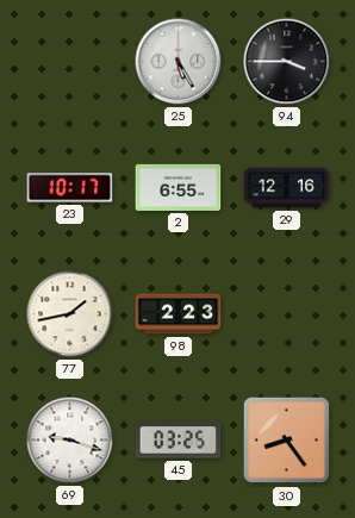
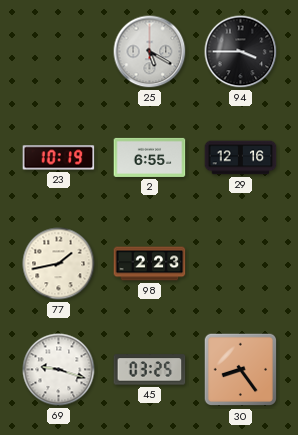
25: 5:25 -> 5:20 (150, 52)
23: 10:17 -> 10:19 (59, 158)
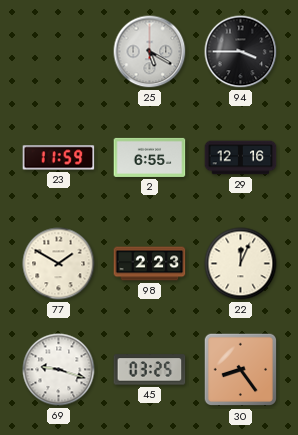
23: 10:19 -> 11:59 (59, 158)
77: 1:43 -> 1:50 (59, 264)
22: none -> 12:04 (241, 264)
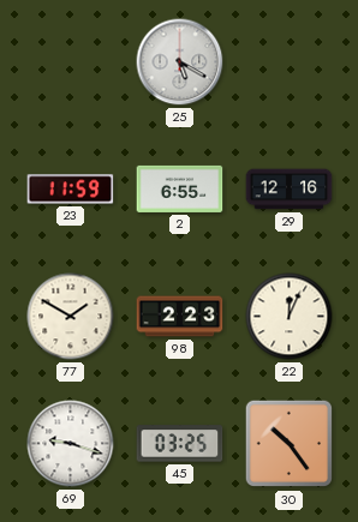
94: 3:45 -> none (241, 52)
30: 8:24 -> 10:24 (290, 444)
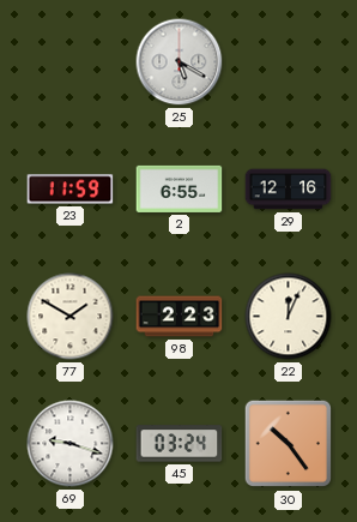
45: 03:25 -> 03:24 (180, 444)
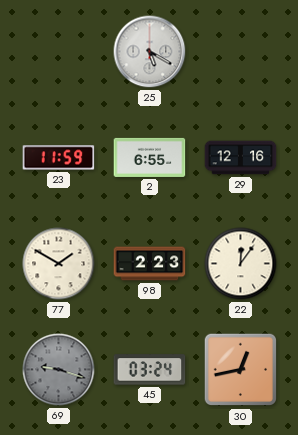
22: 12:04 -> 12:06 (241, 264)
69 dial: white -> grey (59, 370)
30: 10:24 -> 12:43 (241, 370)
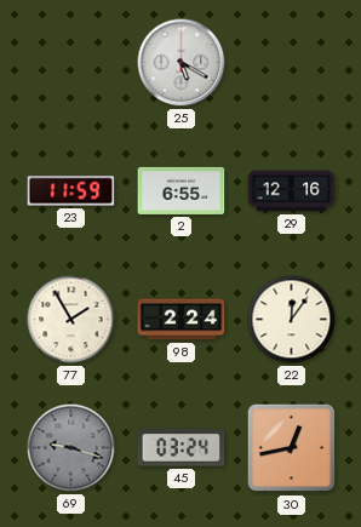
77: 1:50 -> 1:55 (71, 320)
98: 2:23 -> 2:24 (182, 320)
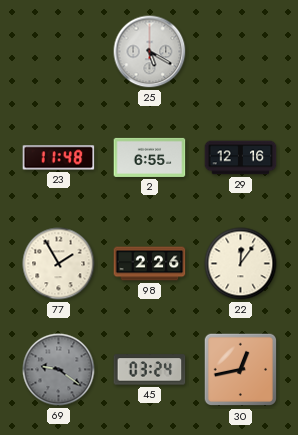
23: 11:59 -> 11:48 (59, 158)
98: 2:24 -> 2:26 (150, 264)
69: 9:18 -> 9:21 (59, 370)
